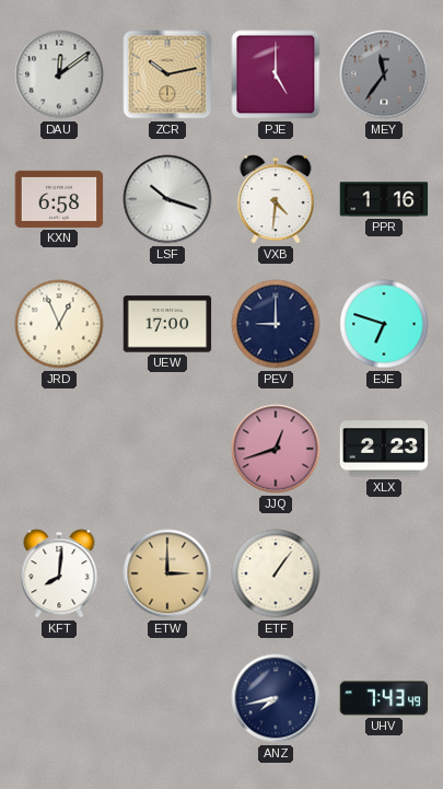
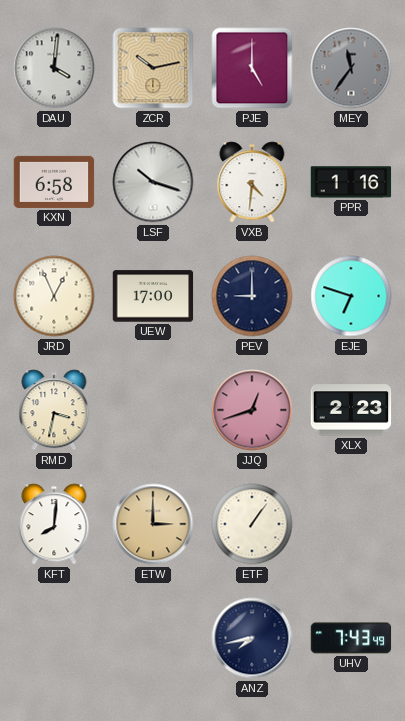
DAU: 12:09 -> 4:01 (54, 68)
RMD: none -> 3:32 (54, 410)
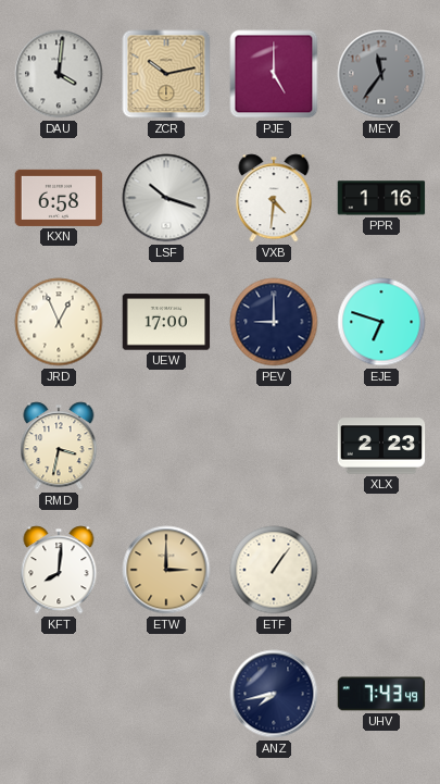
JJQ: 12:42 -> none (252, 410)
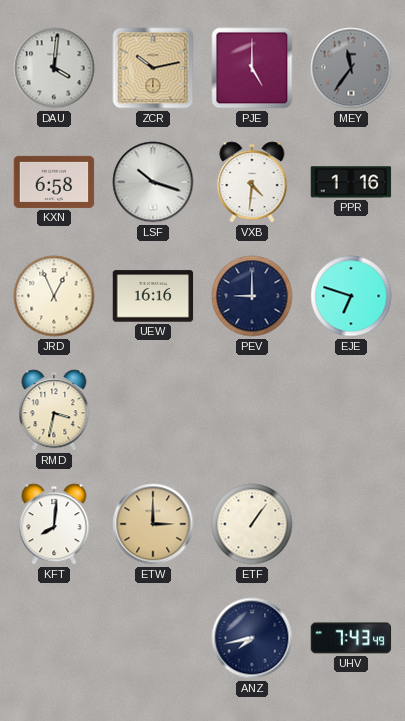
UEW: 17:00 -> 16:16 (153, 296)
XLX: 2:23 -> none (381, 446)
